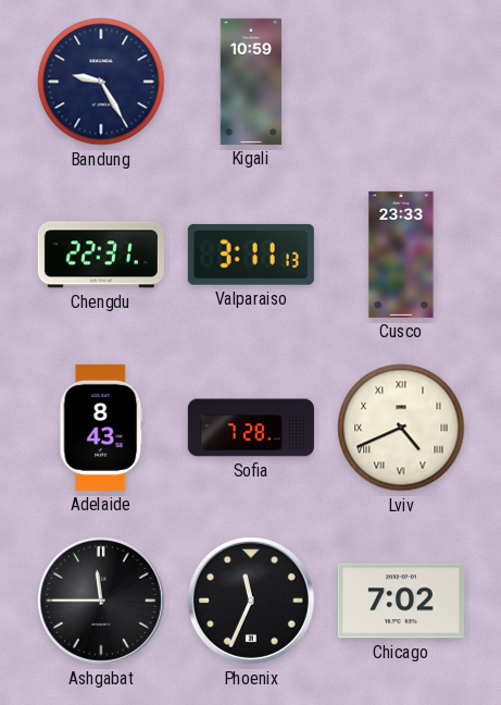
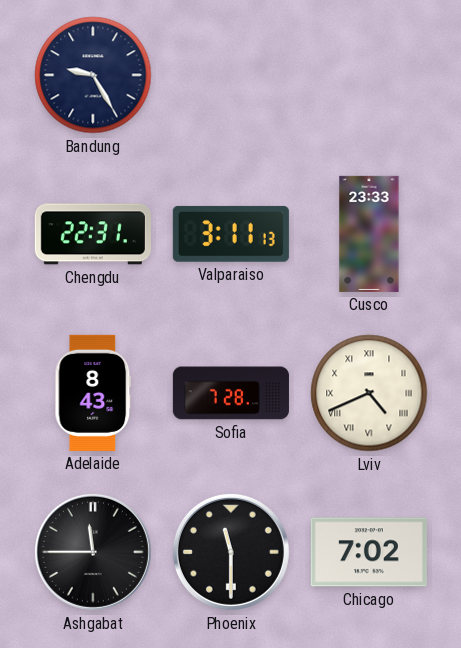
Kigali: 10:59 -> none (251, 82)
Phoenix: 11:34 -> 11:30 (231, 552)
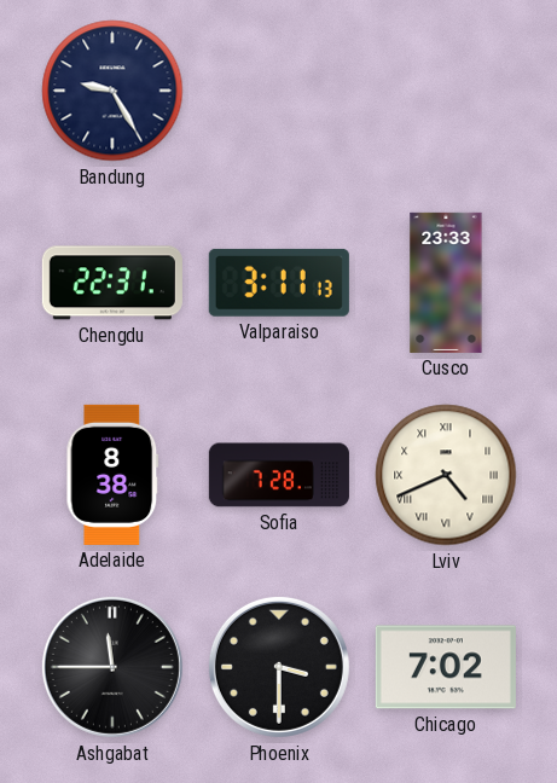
Adelaide: 8:43 -> 8:38 (112, 475)
Phoenix: 11:30 -> 3:30 (279, 667)
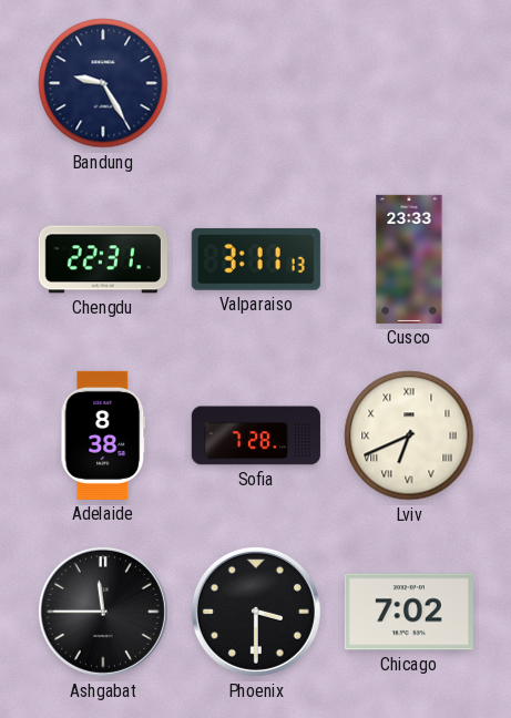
Lviv: 4:41 -> 6:41 (409, 435)
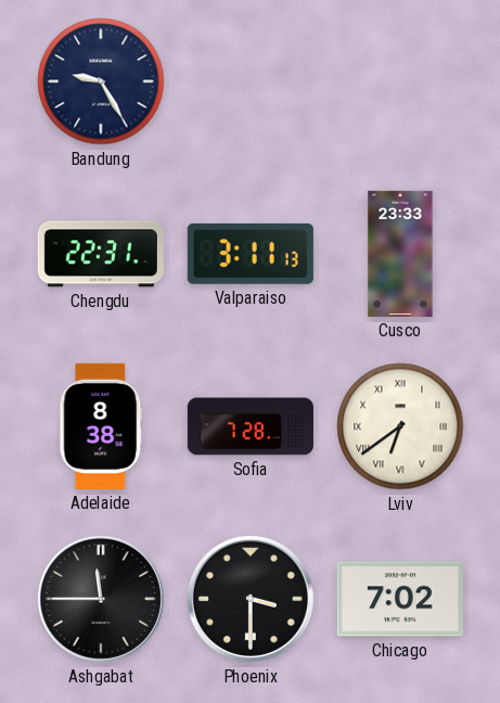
Lviv: 6:41 -> 6:39 (400, 426)
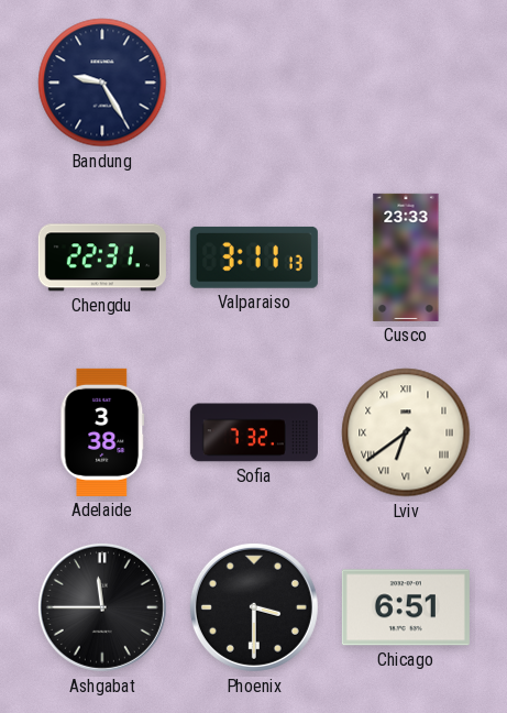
Adelaide: 8:38 -> 3:38 (102, 432)
Sofia: 7:28 -> 7:32 (254, 432)
Chicago: 7:02 -> 6:51 (406, 607)
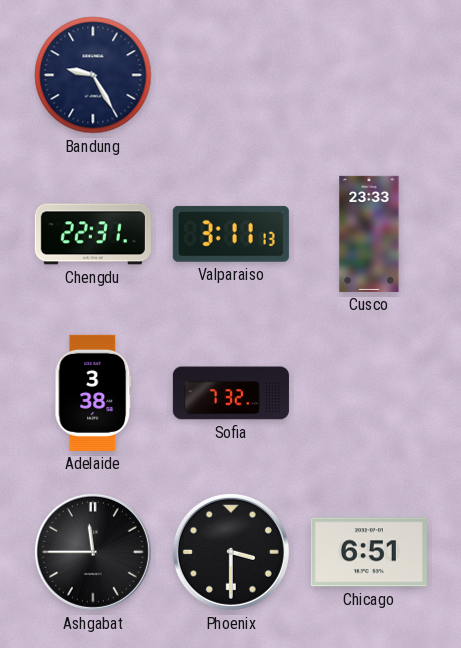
Lviv: 6:39 -> none (406, 432)
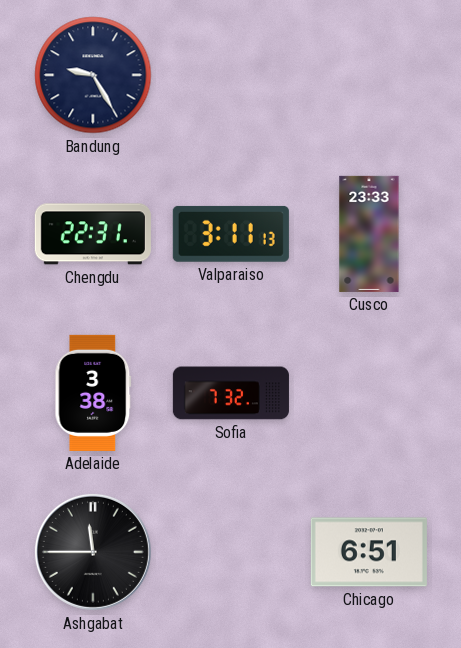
Phoenix: 3:30 -> none (231, 552)
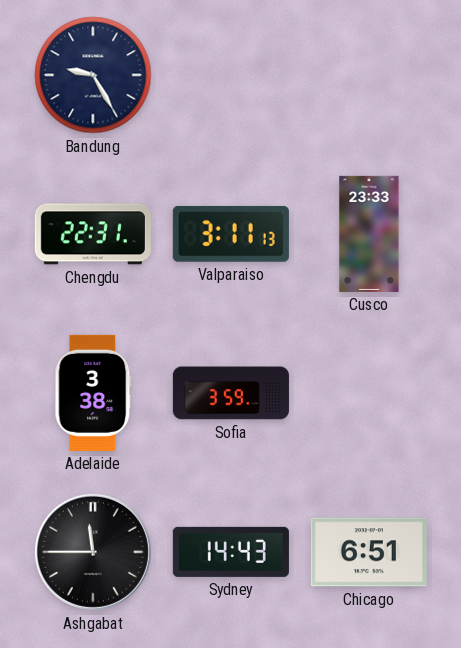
Sofia: 7:32 -> 3:59 (231, 393)
Sydney: none -> 14:43 (231, 552)
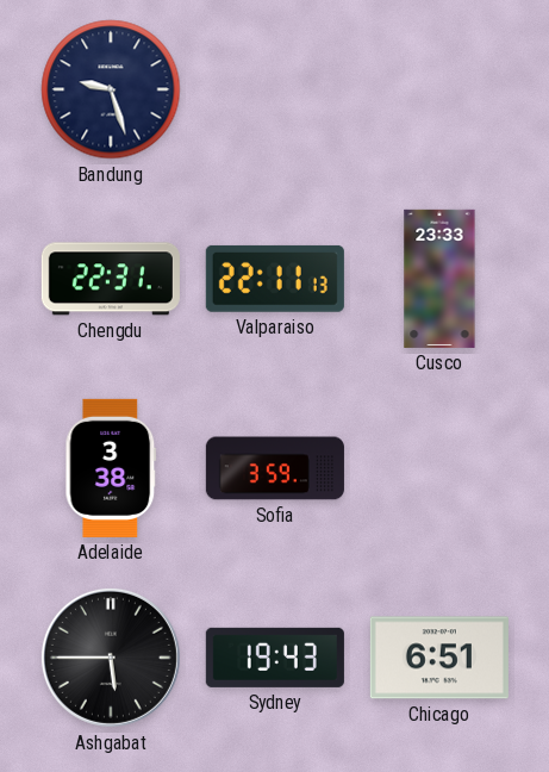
Bandung: 9:25 -> 9:27 (111, 89)
Valparaiso: 3:11 -> 22:11 (275, 279)
Ashgabat: 11:45 -> 5:45 (111, 658)
Sydney: 14:43 -> 19:43 (275, 658)
